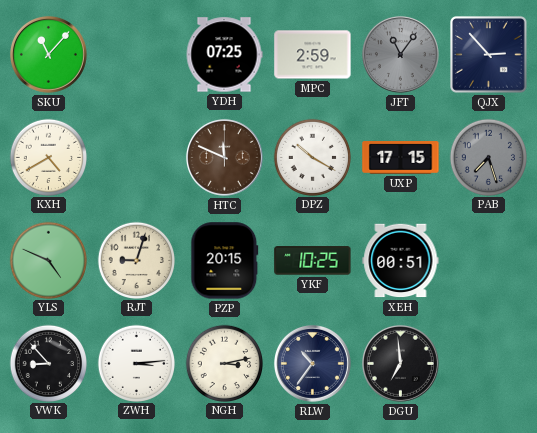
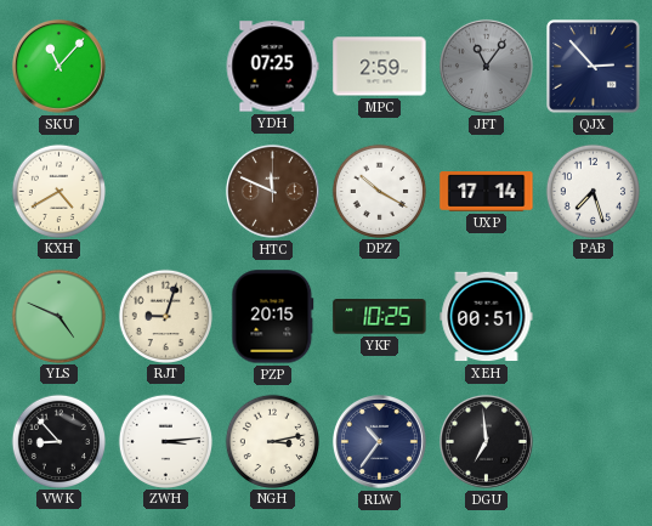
UXP: 17:15 -> 17:14 (487, 192)
PAB dial: grey -> white (593, 191)
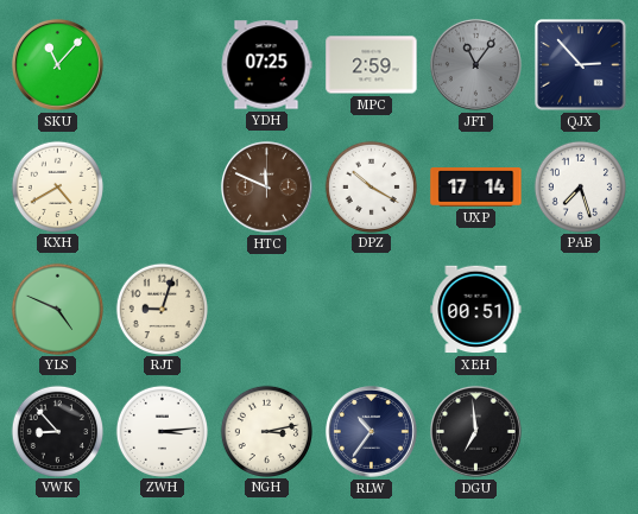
PZP: 20:15 -> none (273, 317)
YKF: 10:25 -> none (380, 317)
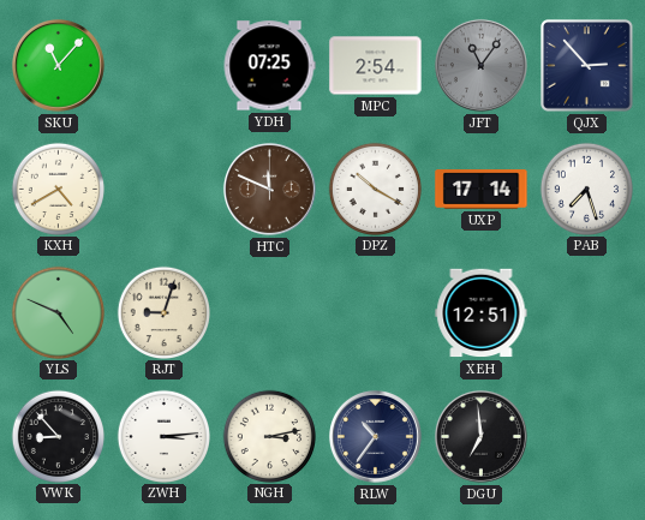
MPC: 2:59 -> 2:54 (376, 66)
XEH: 00:51 -> 12:51 (482, 313)
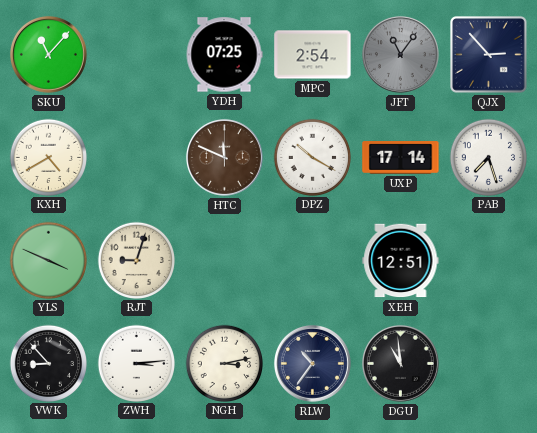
YLS: 4:49 -> 3:49 (48, 260)
DGU: 6:59 -> 10:59 (400, 363)
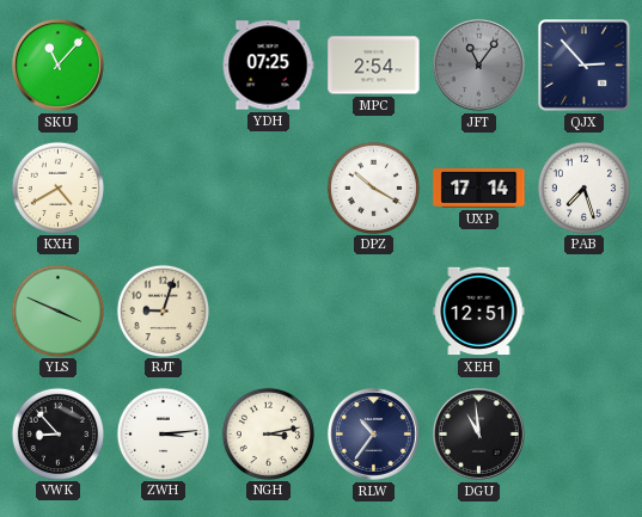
HTC: 11:49 -> none (224, 157)
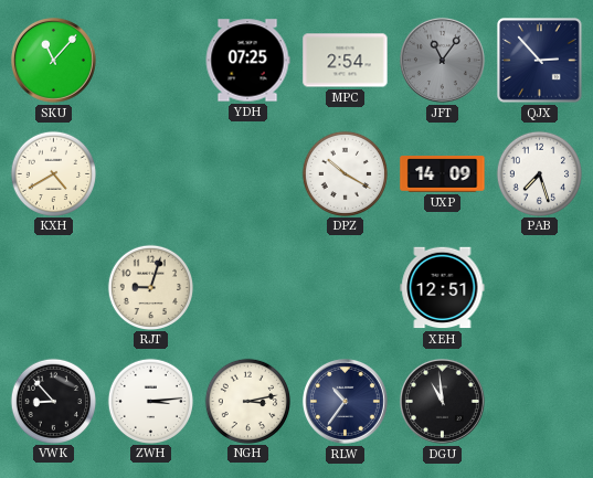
UXP: 17:14 -> 14:09 (443, 174)
YLS: 3:49 -> none (57, 310)
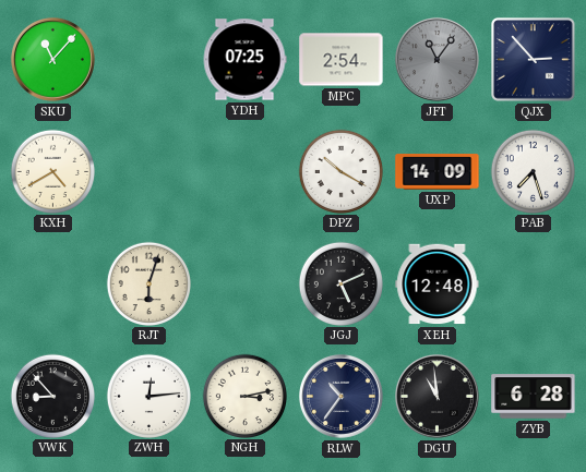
RJT: 9:03 -> 6:03 (148, 283)
JGJ: none -> 5:11 (340, 283)
XEH: 12:51 -> 12:48 (438, 285)
ZWH: 3:14 -> 12:14 (148, 396)
ZYB: none -> 6:28 (534, 397)
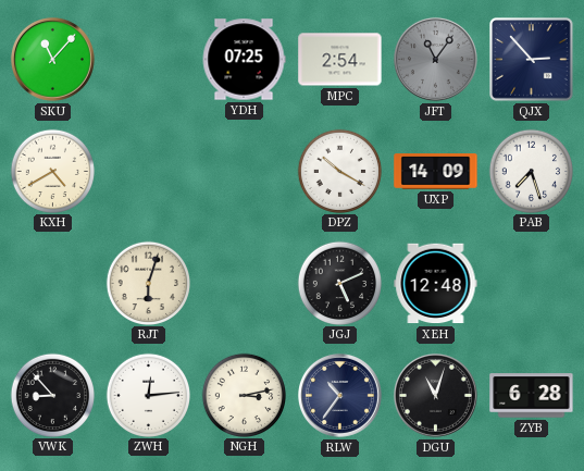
DGU: 10:59 -> 11:03 (435, 395)
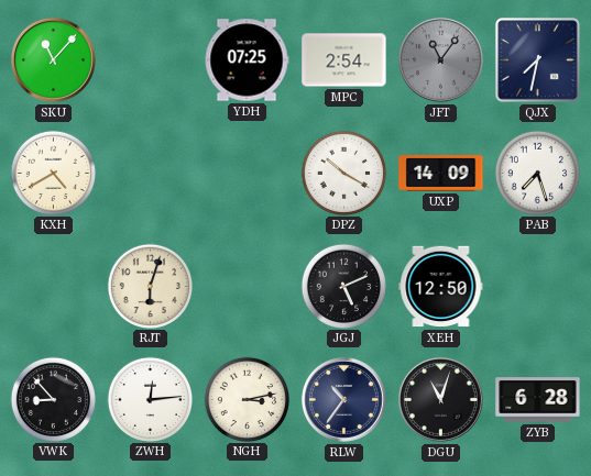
QJX: 2:53 -> 7:32 (538, 60)
XEH: 12:48 -> 12:50 (441, 287)
